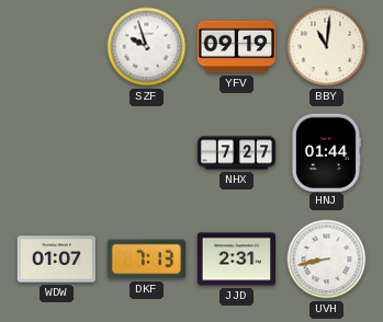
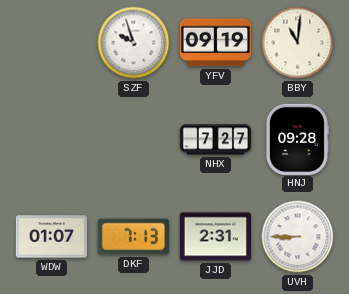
HNJ: 01:44 -> 09:28 (297, 139)
UVH: 8:43 -> 8:45 (298, 237)
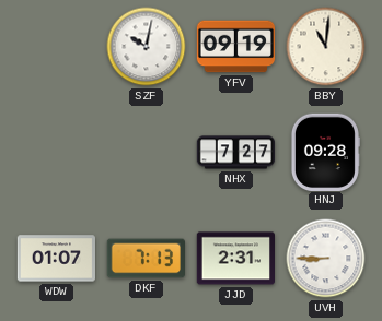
SZF: 9:57 -> 10:02 (147, 47)
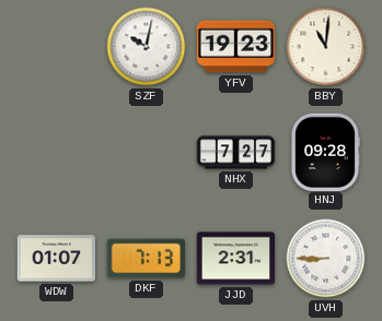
YFV: 09:19 -> 19:23 (236, 47)
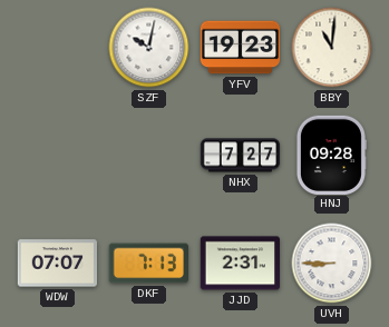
WDW: 01:07 -> 07:07 (57, 264)
